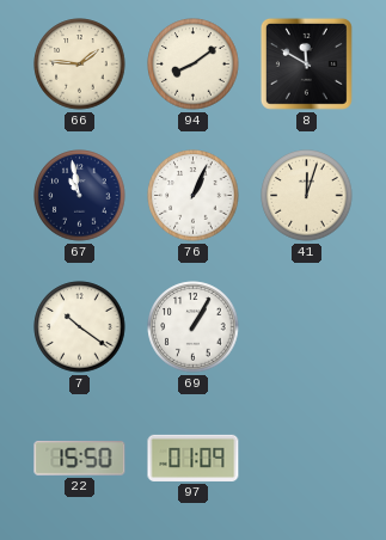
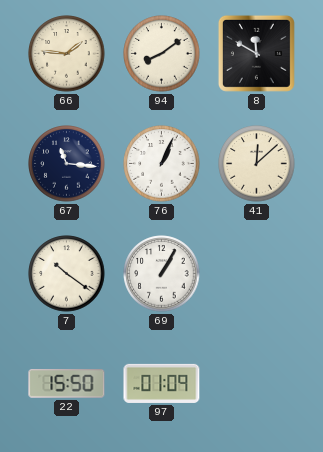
67: 10:58 -> 11:16 (67, 164)
41: 12:03 -> 12:08 (257, 164)
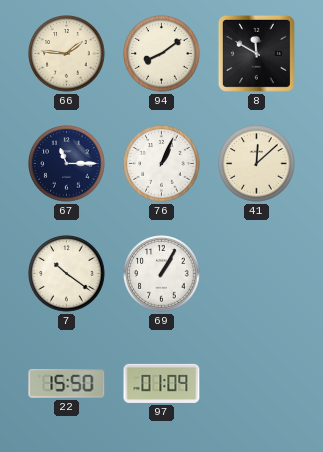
67: 11:16 -> 11:15 (67, 164)
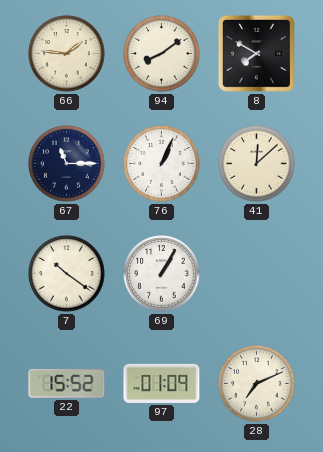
8: 11:50 -> 7:50 (256, 53)
22: 15:50 -> 15:52 (67, 384)
28: none -> 7:11 (257, 384)
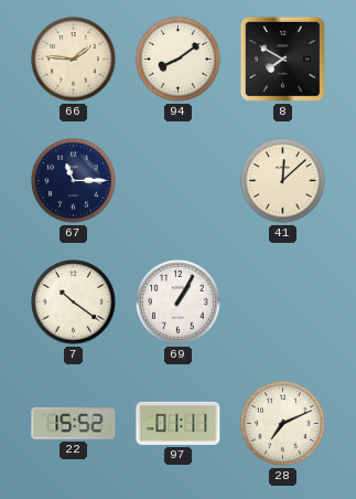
76: 1:04 -> none (162, 164)
97: 01:09 -> 01:11 (179, 423)
